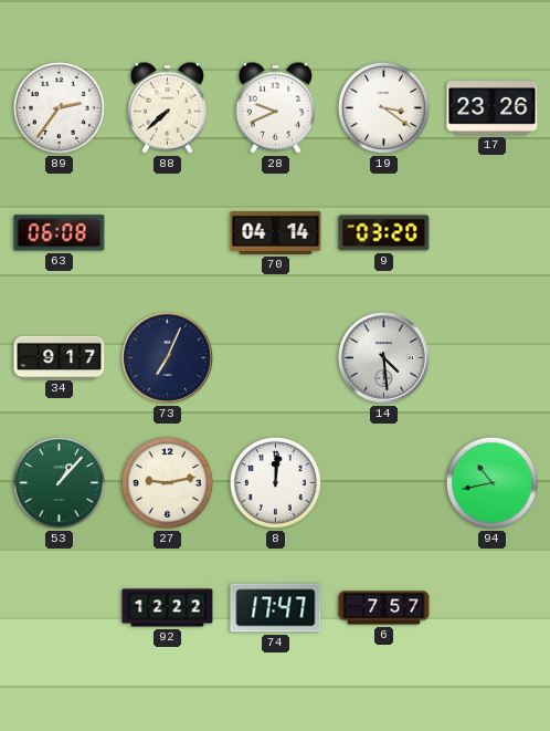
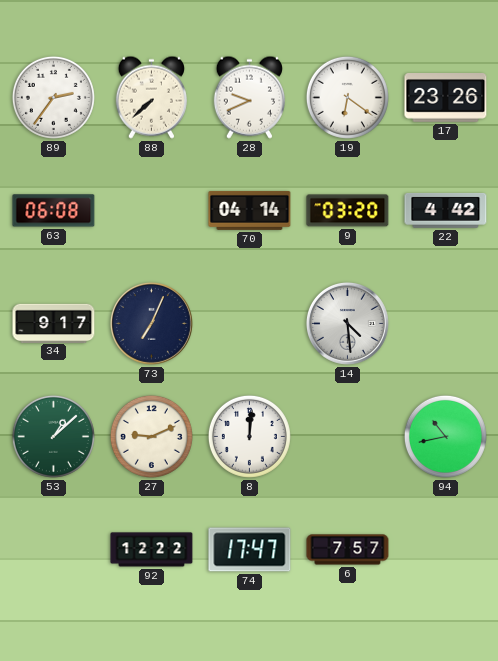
19: 3:21 -> 6:21 (347, 97)
22: none -> 4:42 (446, 210)
53: 1:07 -> 1:08 (53, 436)
27: 9:13 -> 9:11 (151, 436)
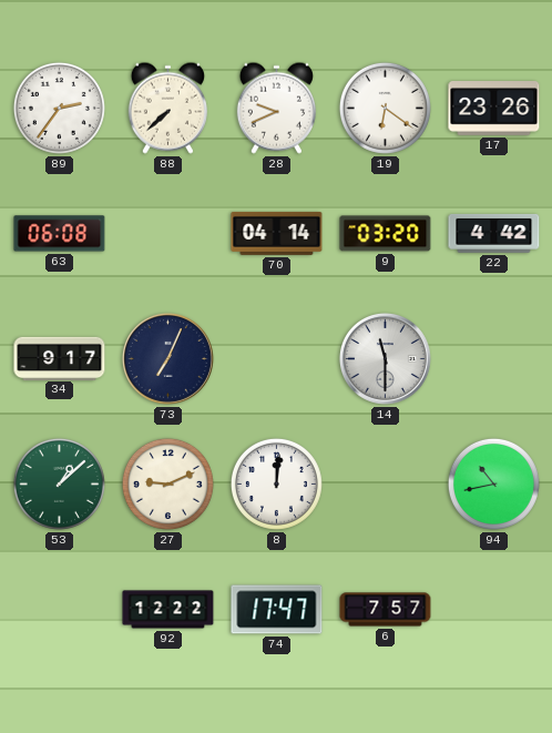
14: 4:29 -> 11:30 (385, 358)
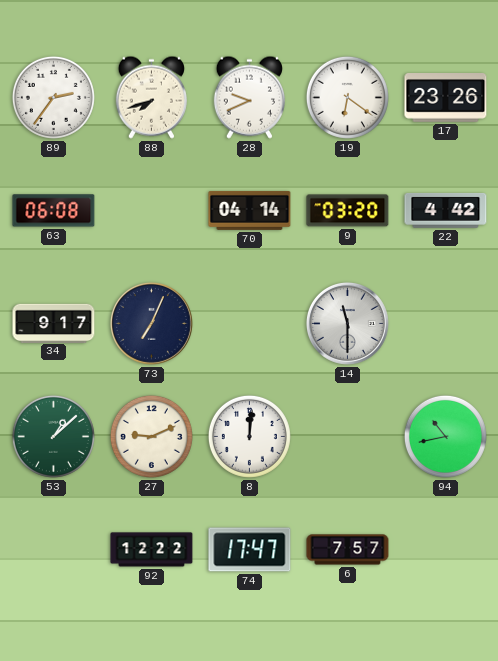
88: 7:38 -> 7:42 (151, 97)
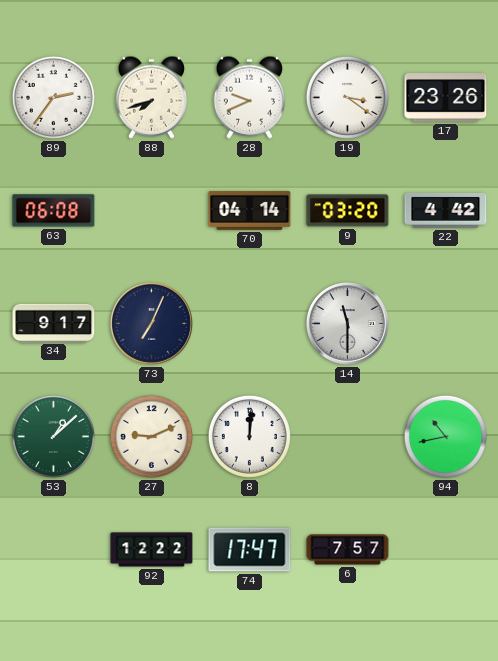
19: 6:21 -> 3:21 (347, 97)
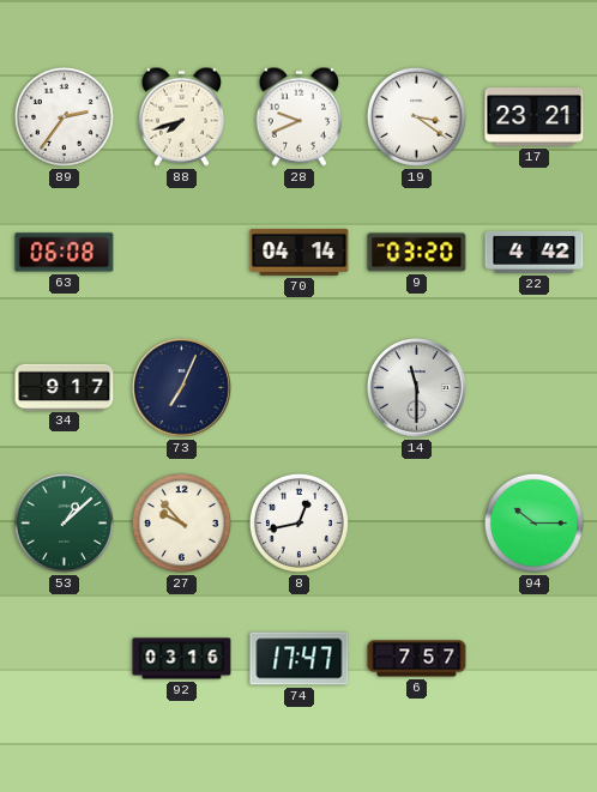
17: 23:26 -> 23:21 (535, 117)
27: 9:11 -> 9:53 (181, 522)
8: 12:01 -> 12:43 (298, 522)
94: 10:43 -> 10:15 (533, 522)
92: 12:22 -> 03:16 (182, 659)
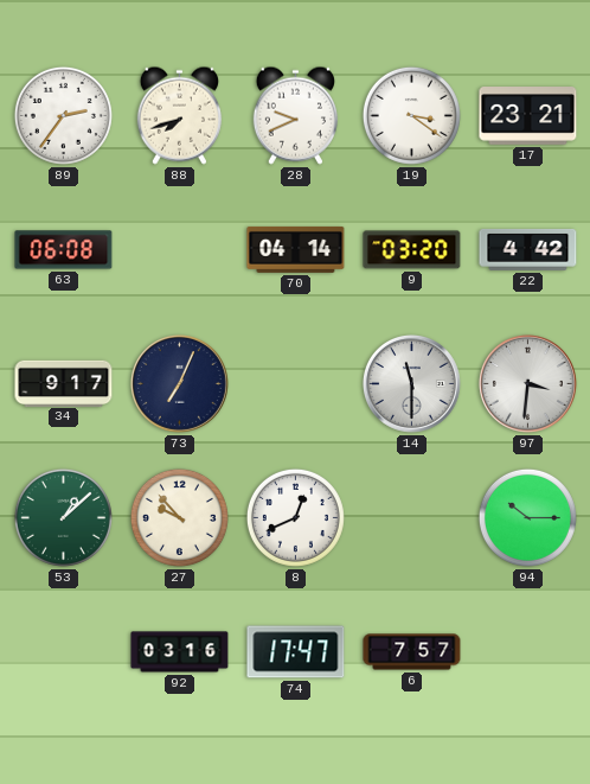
97: none -> 3:31 (527, 383)
8: 12:43 -> 12:41 (295, 517)
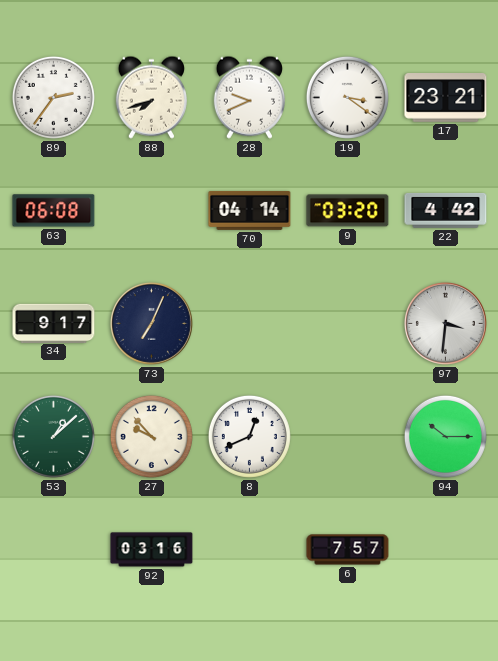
14: 11:30 -> none (411, 383)
74: 17:47 -> none (296, 652)
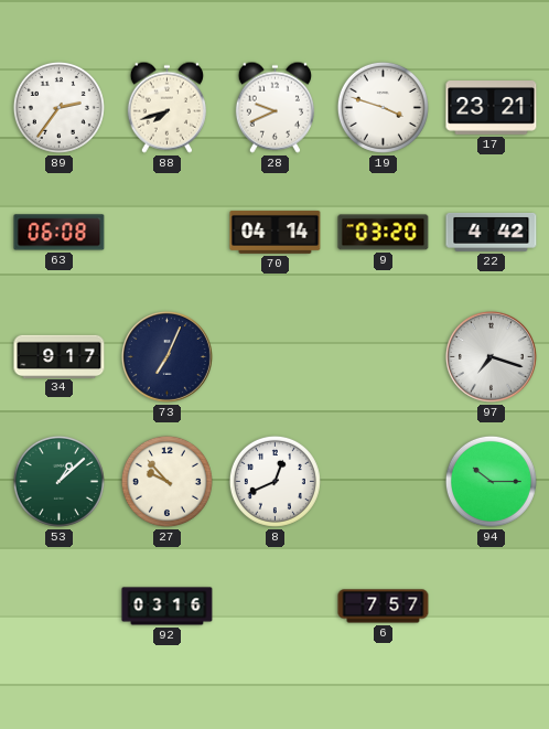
19: 3:21 -> 3:48 (383, 107)
97: 3:31 -> 7:18 (491, 356)
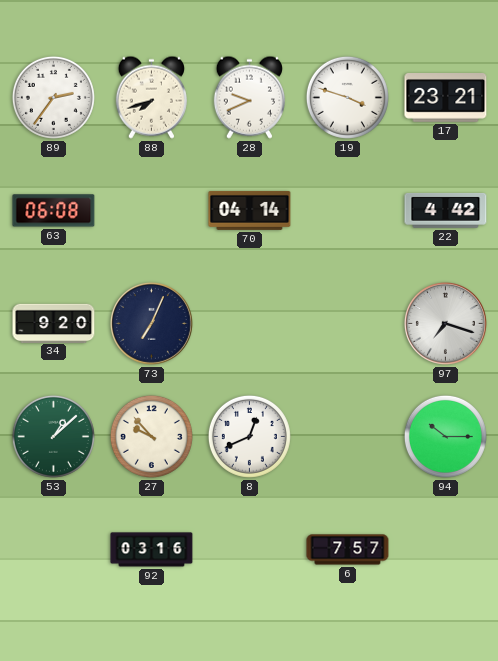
9: 03:20 -> none (384, 233)
34: 9:17 -> 9:20 (54, 323)
